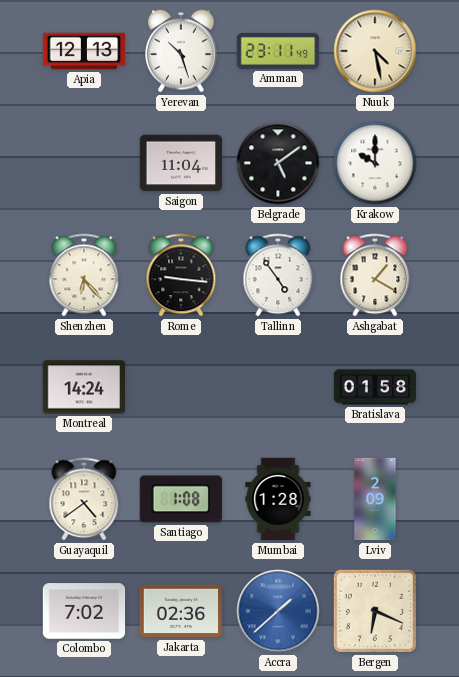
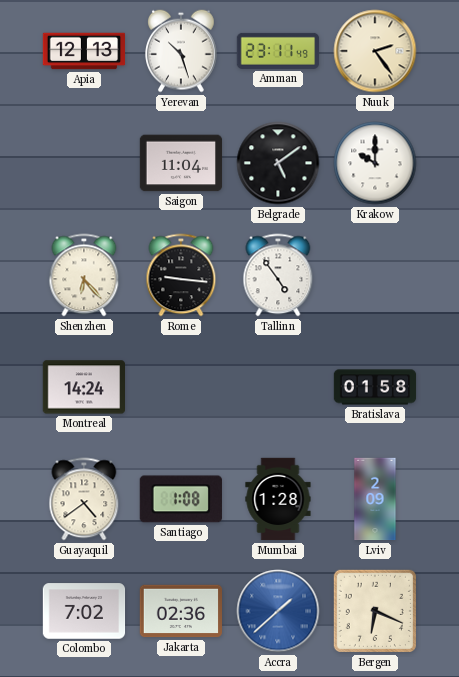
Nuuk: 4:28 -> 2:24 (375, 51)
Ashgabat: 1:20 -> none (375, 275)
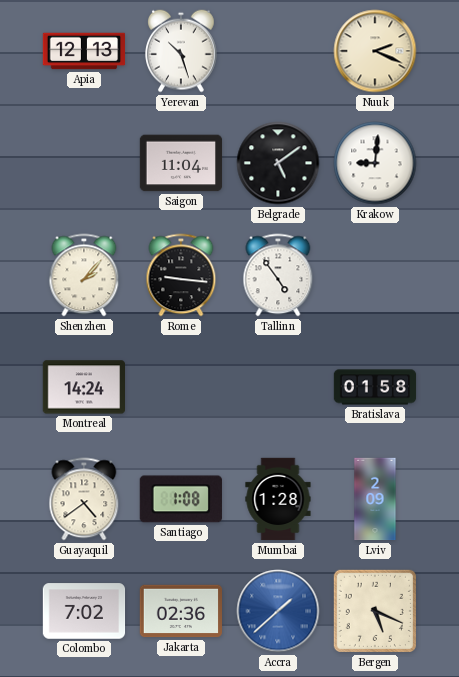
Amman: 23:11 -> none (278, 51)
Nuuk: 2:24 -> 2:19 (375, 51)
Krakow: 10:00 -> 9:01 (375, 163)
Shenzhen: 6:23 -> 2:07 (84, 275)
Bergen: 6:19 -> 5:19 (375, 611)
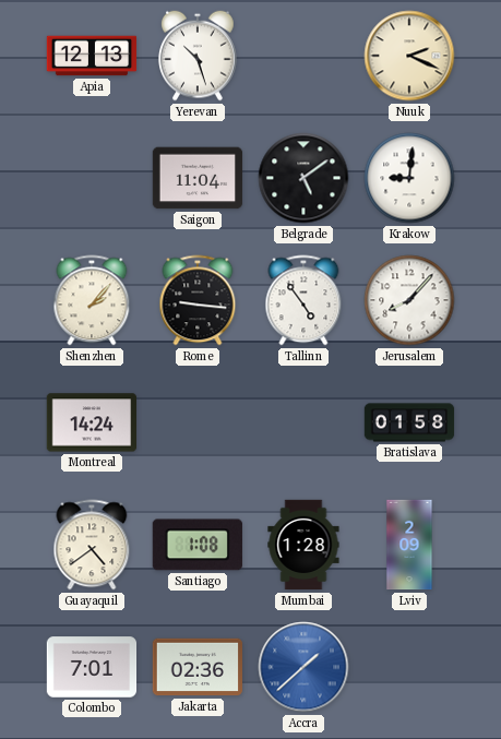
Jerusalem: none -> 8:07 (409, 300)
Colombo: 7:02 -> 7:01 (92, 667)
Bergen: 5:19 -> none (375, 611)
